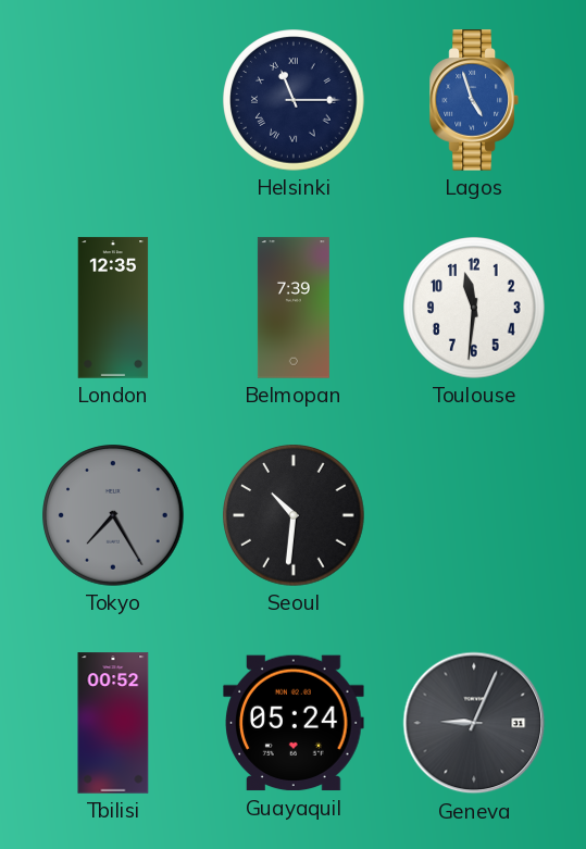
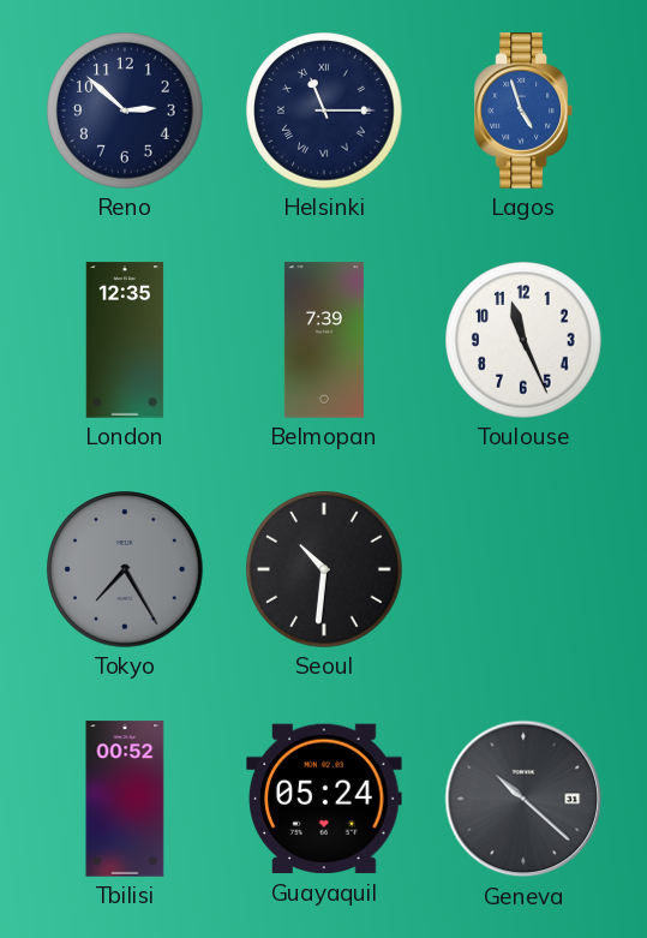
Reno: none -> 2:52 (125, 110)
Toulouse: 11:31 -> 11:26 (523, 340)
Geneva: 9:04 -> 10:22 (523, 799)
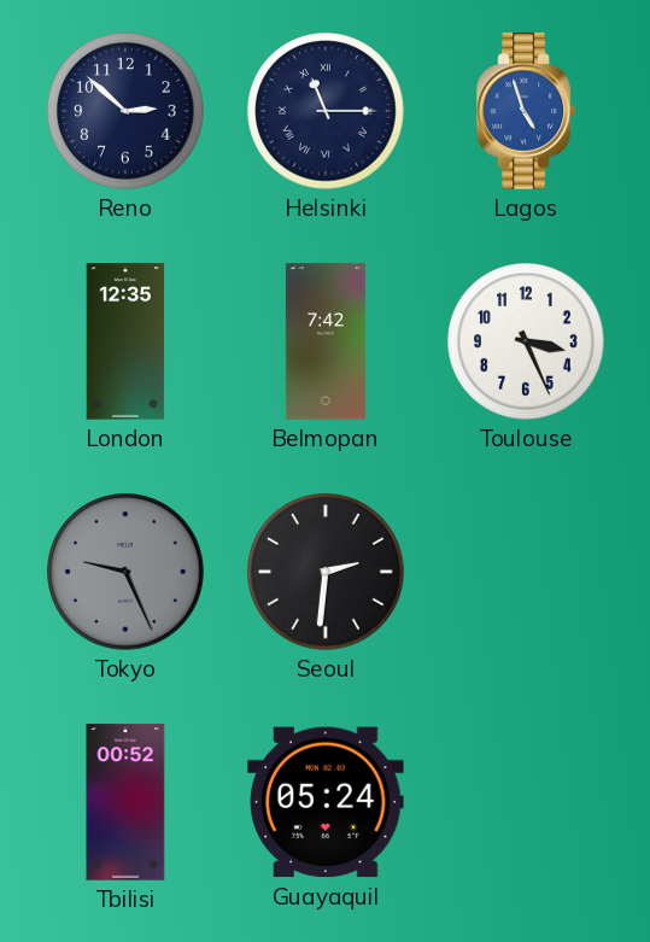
Belmopan: 7:39 -> 7:42 (326, 341)
Toulouse: 11:26 -> 3:26 (526, 341)
Tokyo: 7:25 -> 9:26 (125, 572)
Seoul: 10:31 -> 2:31 (326, 572)
Geneva: 10:22 -> none (523, 799)
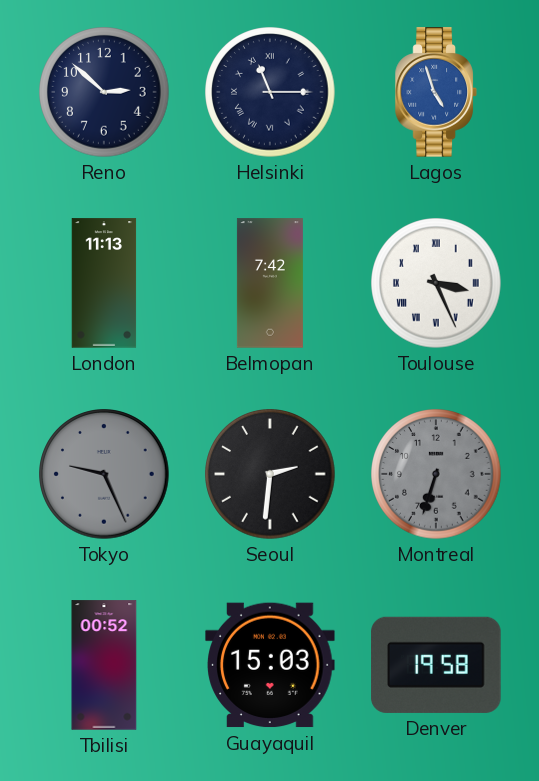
London: 12:35 -> 11:13 (104, 283)
Toulouse numerals: Arabic -> Roman (436, 283)
Montreal: none -> 6:33 (436, 474)
Guayaquil: 05:24 -> 15:03 (270, 665)
Denver: none -> 19:58 (436, 665)
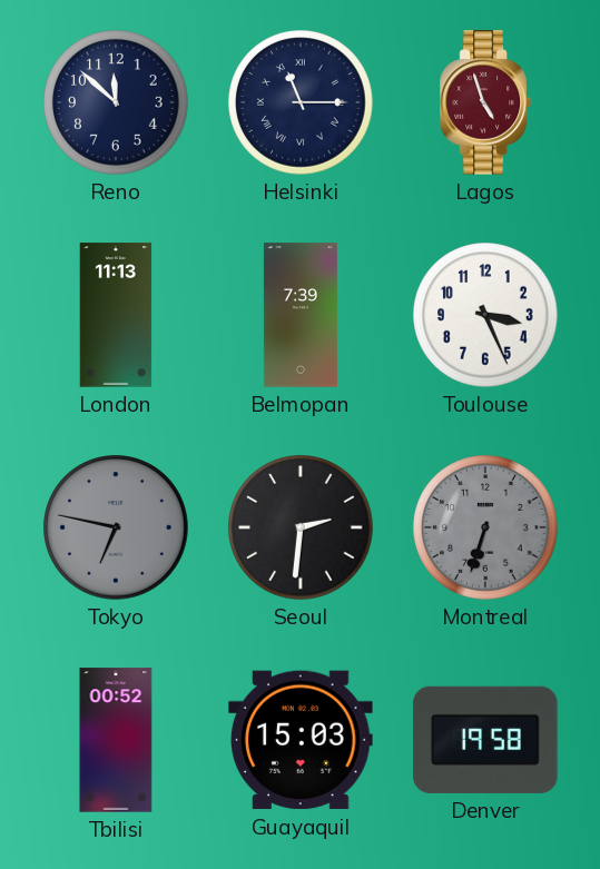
Reno: 2:52 -> 11:52 (116, 102)
Lagos dial: blue -> burgundy (485, 102)
Belmopan: 7:42 -> 7:39 (301, 315)
Toulouse numerals: Roman -> Arabic (485, 315)
Tokyo: 9:26 -> 6:47 (116, 527)
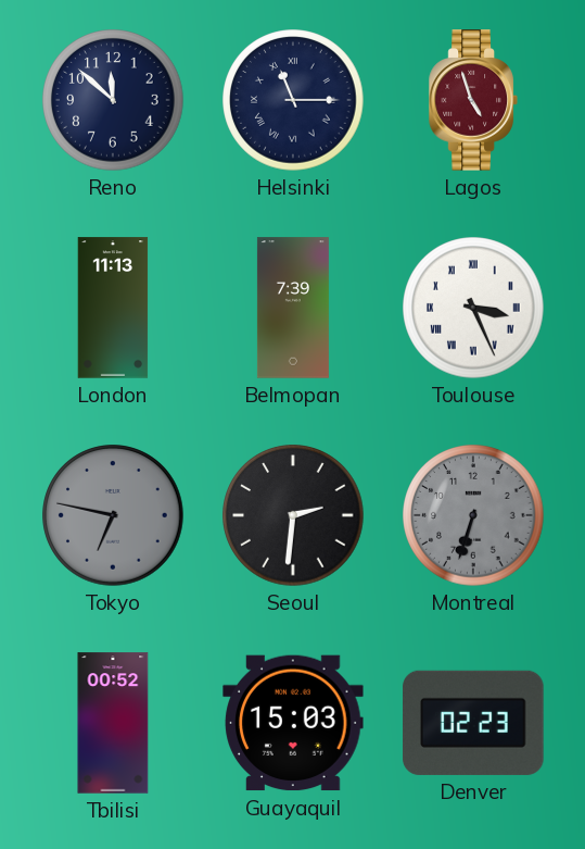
Toulouse numerals: Arabic -> Roman (473, 308)
Denver: 19:58 -> 02:23 (473, 723)
